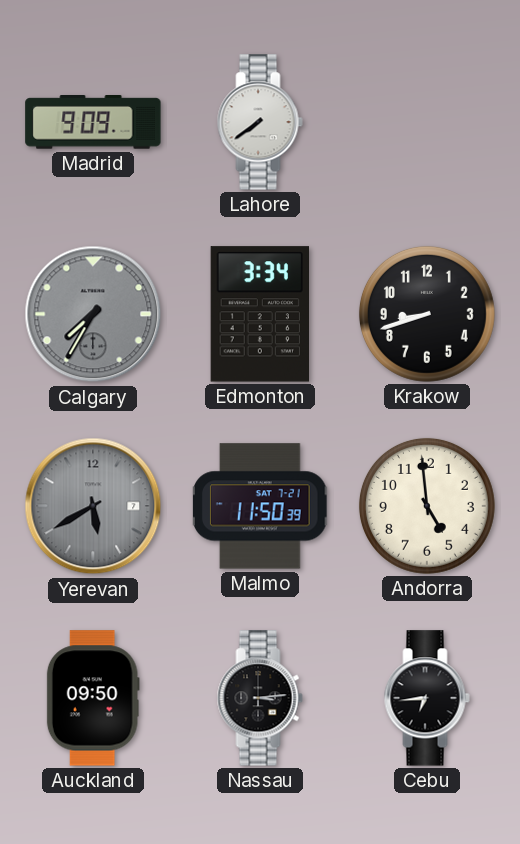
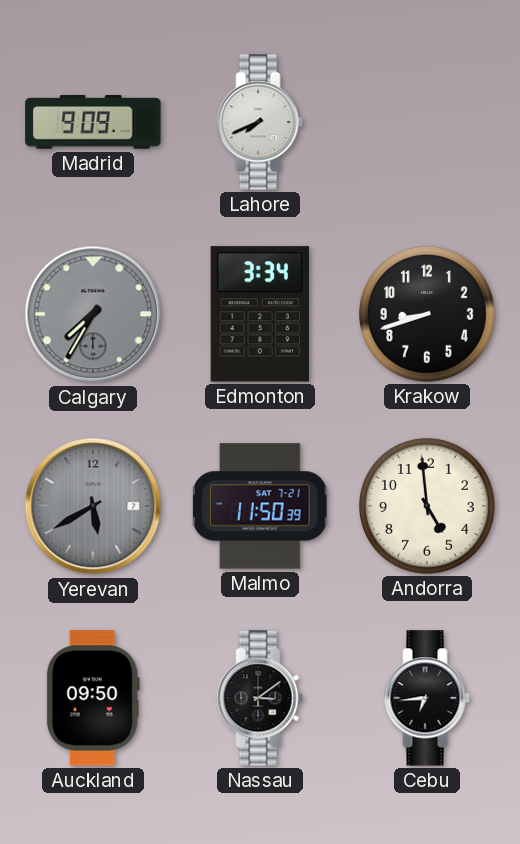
Lahore: 7:39 -> 7:41 (260, 122)
Nassau: 3:14 -> 3:09 (260, 698)
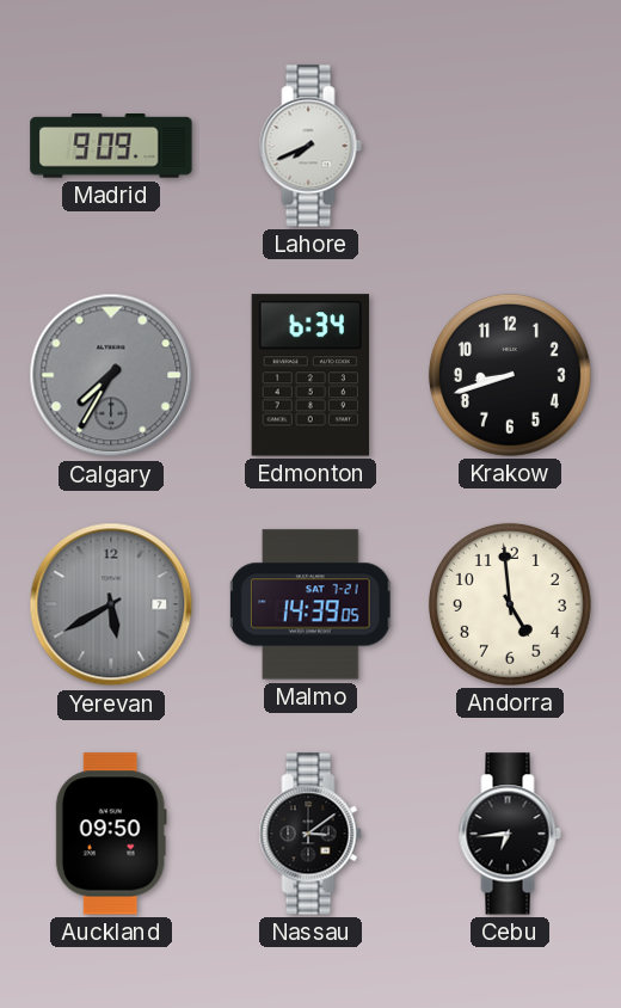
Edmonton: 3:34 -> 6:34 (309, 375)
Malmo: 11:50 -> 14:39 (310, 604)
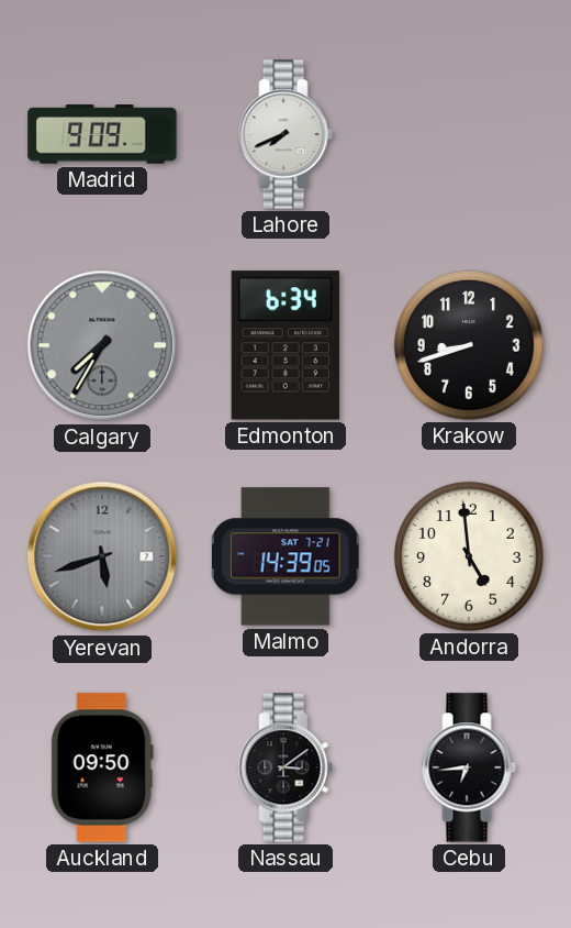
Yerevan: 5:40 -> 5:42 (102, 556)
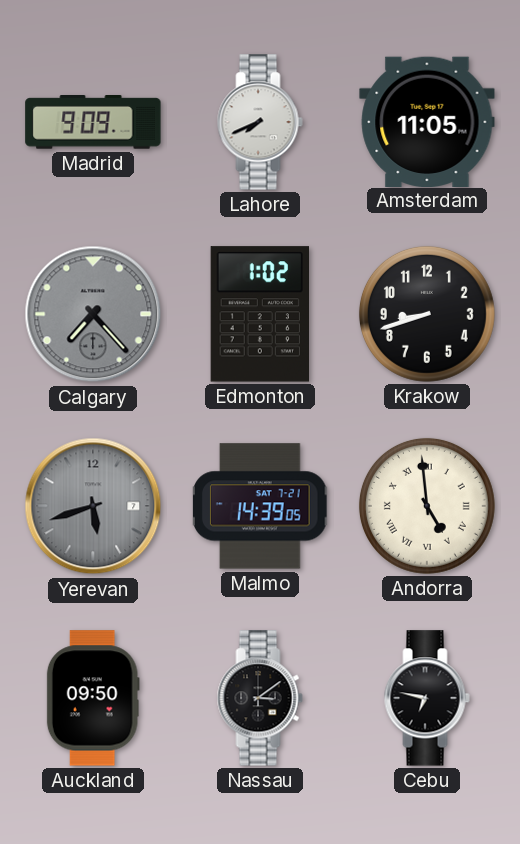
Amsterdam: none -> 11:05 (427, 121)
Calgary: 7:35 -> 7:23 (93, 314)
Edmonton: 6:34 -> 1:02 (259, 314)
Andorra numerals: Arabic -> Roman (427, 506)
Cebu: 6:44 -> 6:47 (427, 698)
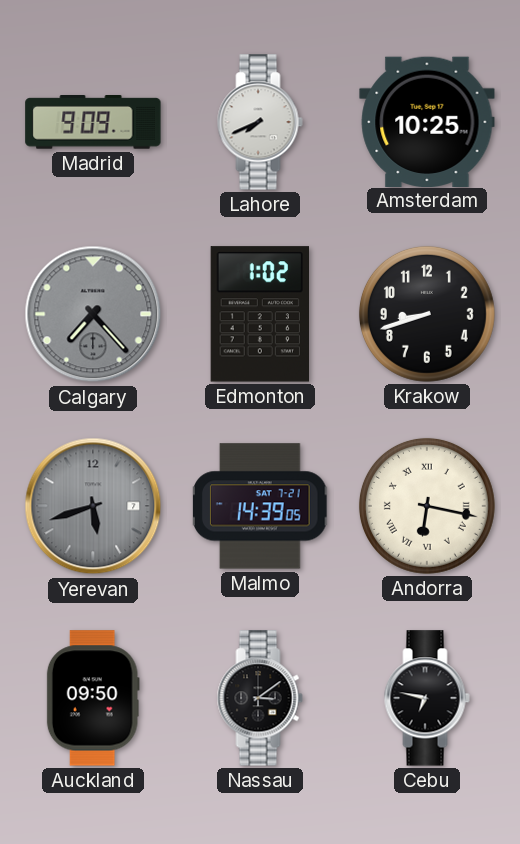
Amsterdam: 11:05 -> 10:25 (427, 121)
Andorra: 4:59 -> 6:17 (427, 506)
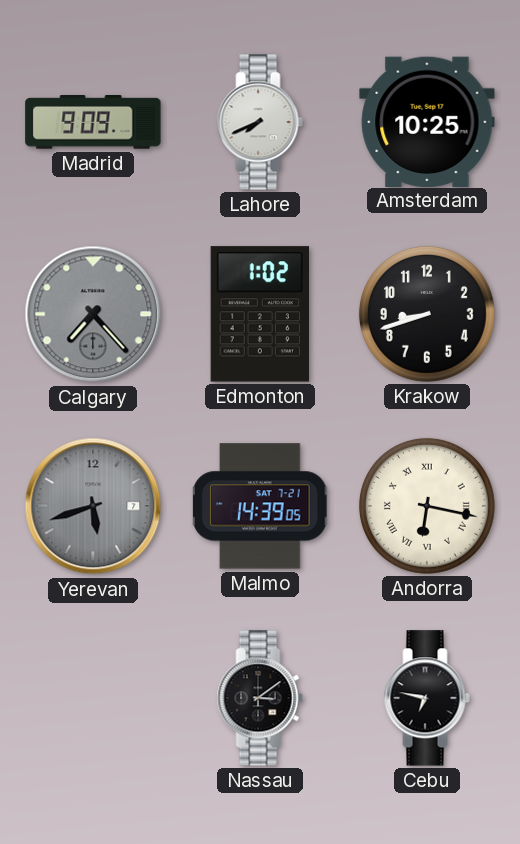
Auckland: 09:50 -> none (93, 698)
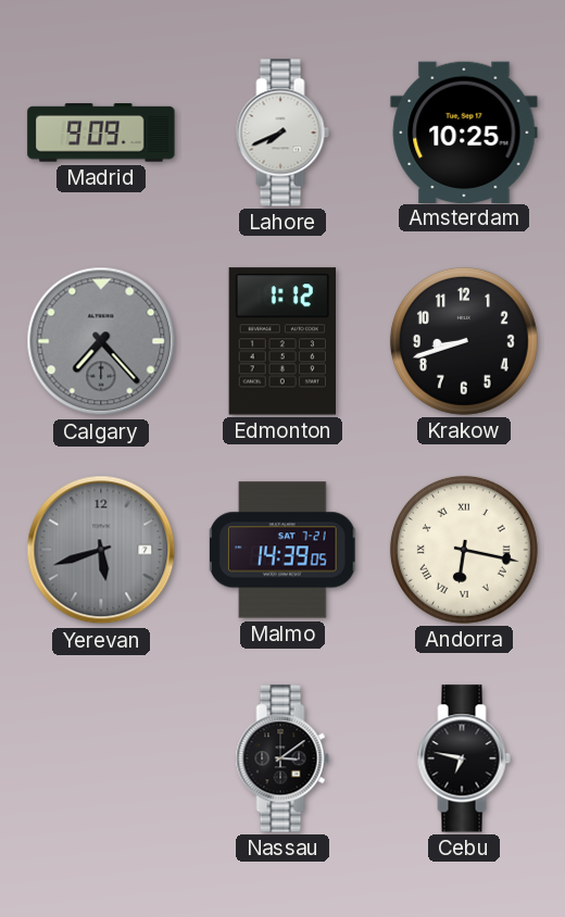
Edmonton: 1:02 -> 1:12 (281, 341)
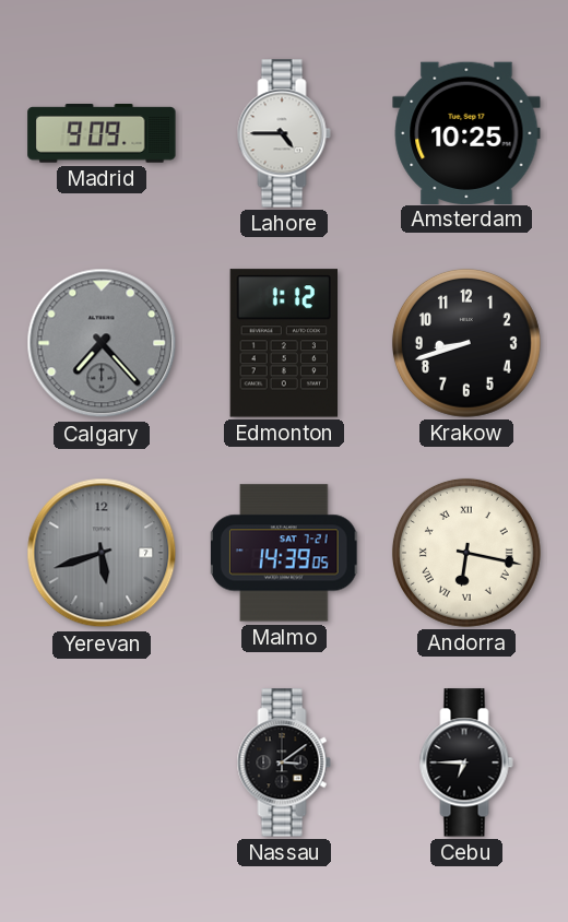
Lahore: 7:41 -> 4:45 (284, 133)
Cebu: 6:47 -> 6:45 (466, 763)
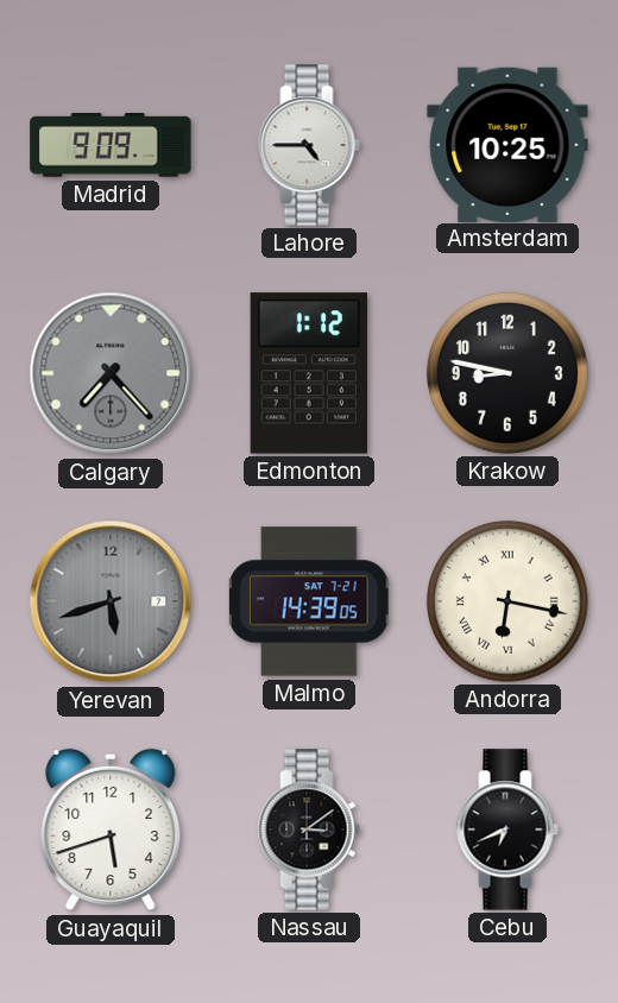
Krakow: 8:42 -> 8:47 (507, 373)
Guayaquil: none -> 5:42 (111, 829)
Cebu: 6:45 -> 6:41 (507, 829)
